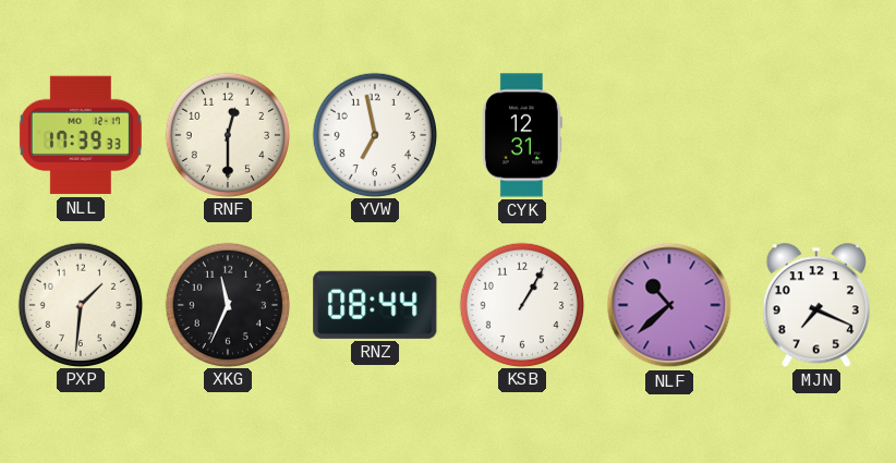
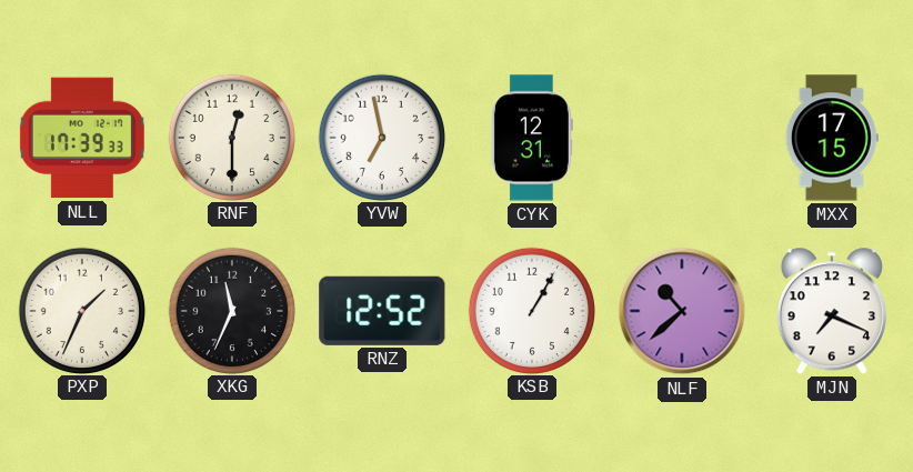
MXX: none -> 17:15 (832, 138)
PXP: 1:31 -> 1:34 (81, 310)
RNZ: 08:44 -> 12:52 (382, 311)
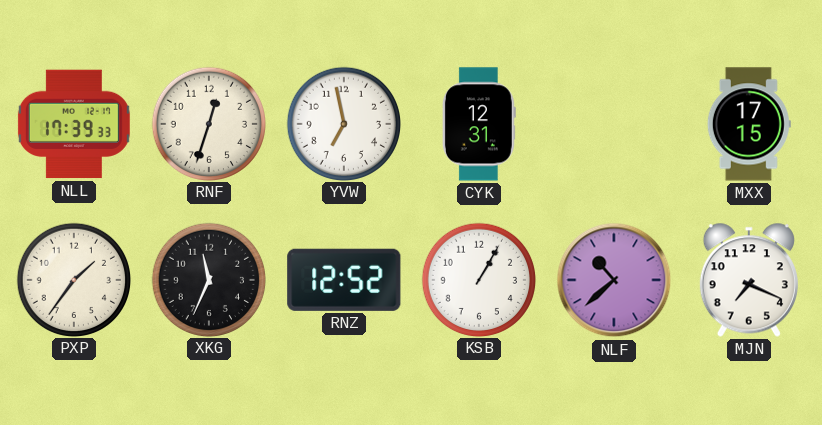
RNF: 12:30 -> 12:33 (208, 123)
PXP: 1:34 -> 1:36 (73, 279)
